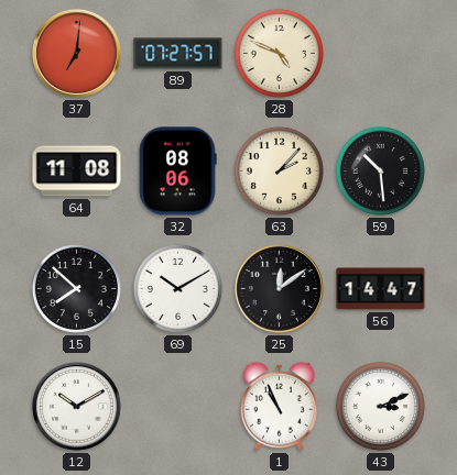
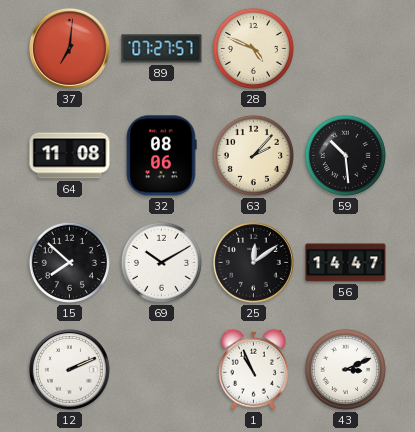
12: 10:10 -> 2:11 (69, 369)
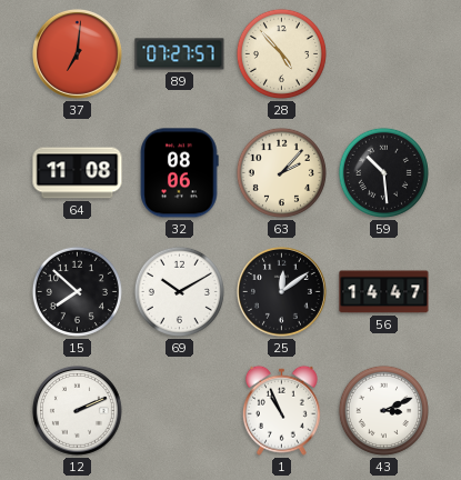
28: 4:49 -> 4:53 (281, 53)
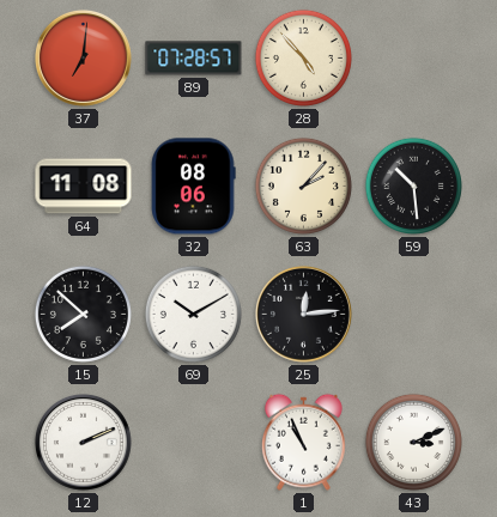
89: 07:27 -> 07:28 (194, 59)
25: 12:09 -> 12:14 (303, 314)
56: 14:47 -> none (384, 292)
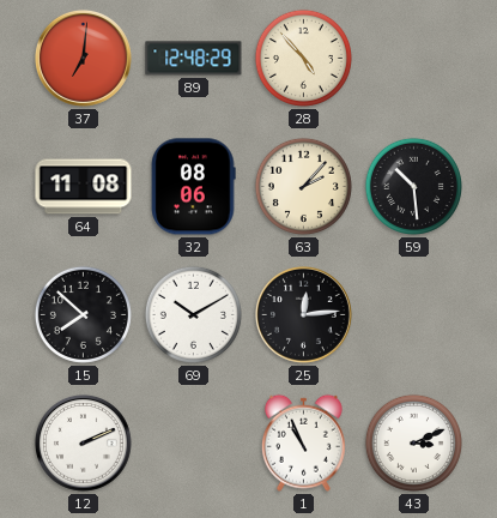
89: 07:28 -> 12:48 (194, 59)
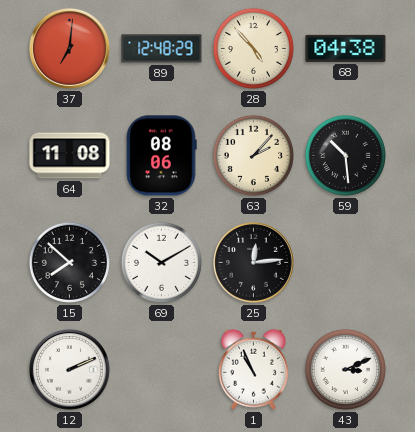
68: none -> 04:38 (346, 48)
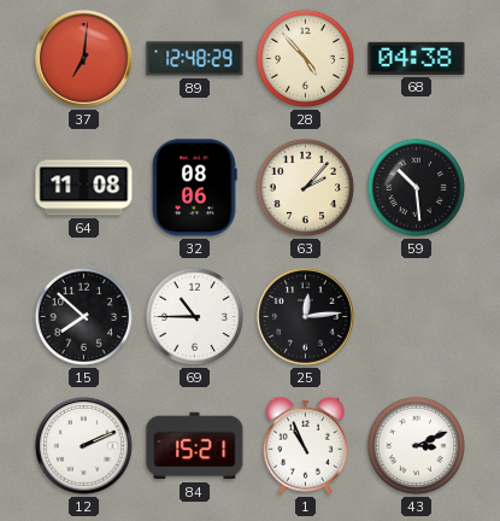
69: 10:10 -> 10:45 (194, 316)
84: none -> 15:21 (195, 446)
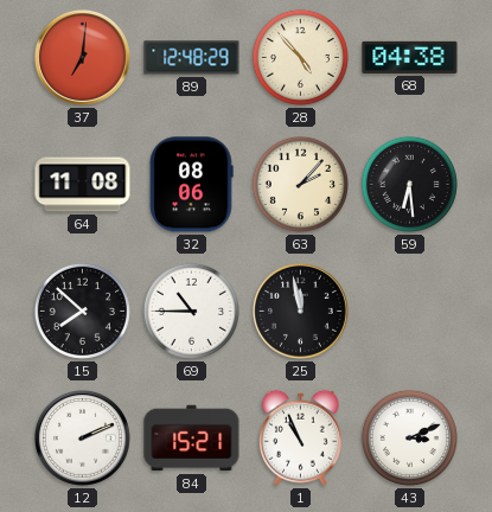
59: 10:29 -> 6:29 (409, 184)
25: 12:14 -> 11:58 (300, 311)
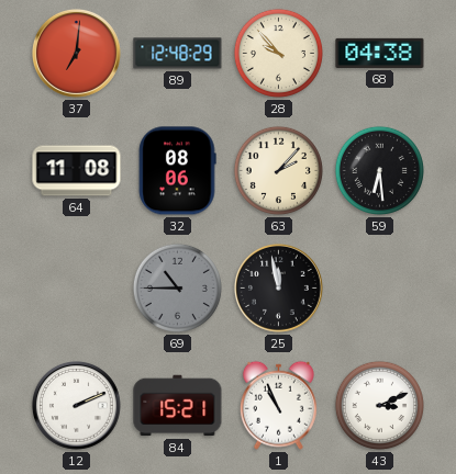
28: 4:53 -> 9:53 (278, 53)
15: 7:52 -> none (82, 311)
69 dial: white -> grey (177, 287)
